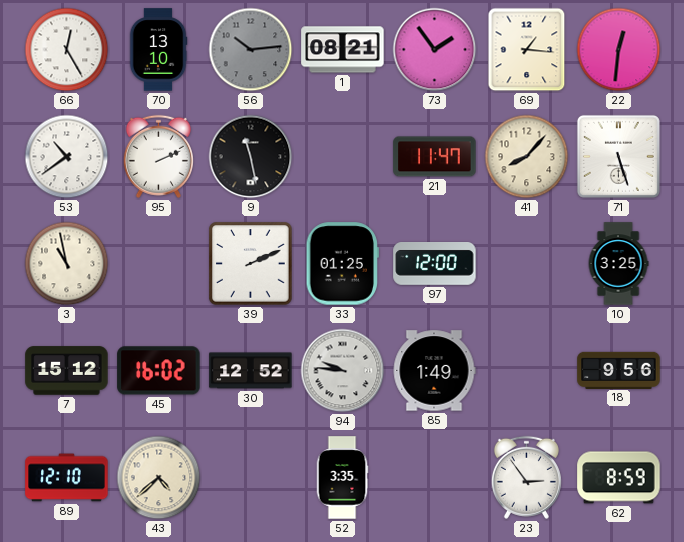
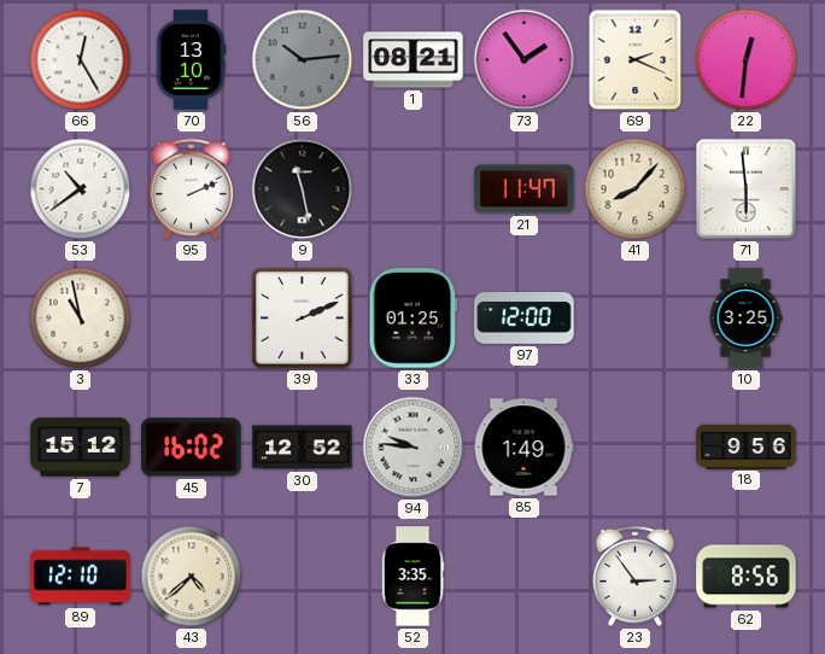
69: 1:16 -> 2:19 (636, 60)
71: 5:27 -> 5:59 (745, 188)
62: 8:59 -> 8:56 (747, 577)
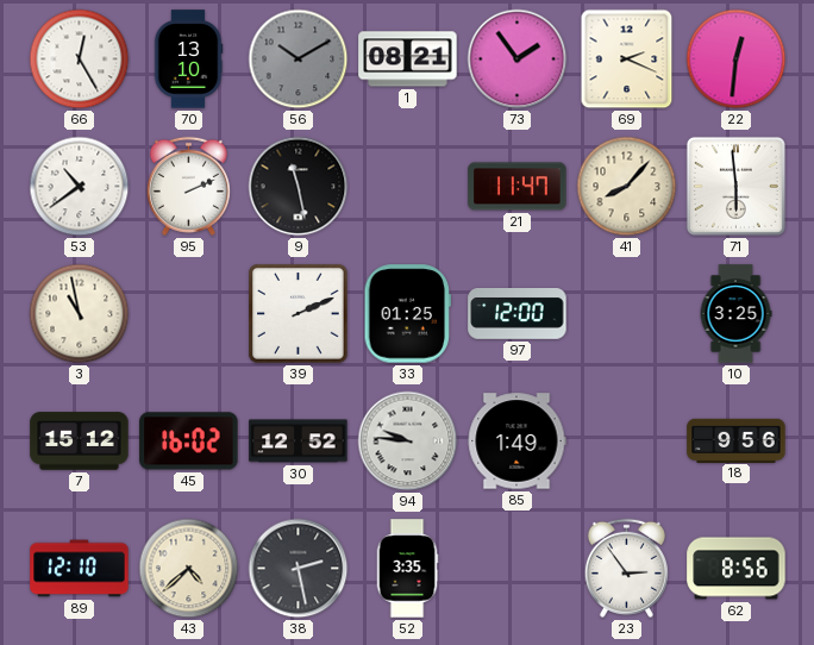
56: 10:14 -> 10:10 (299, 60)
38: none -> 2:28 (299, 569)
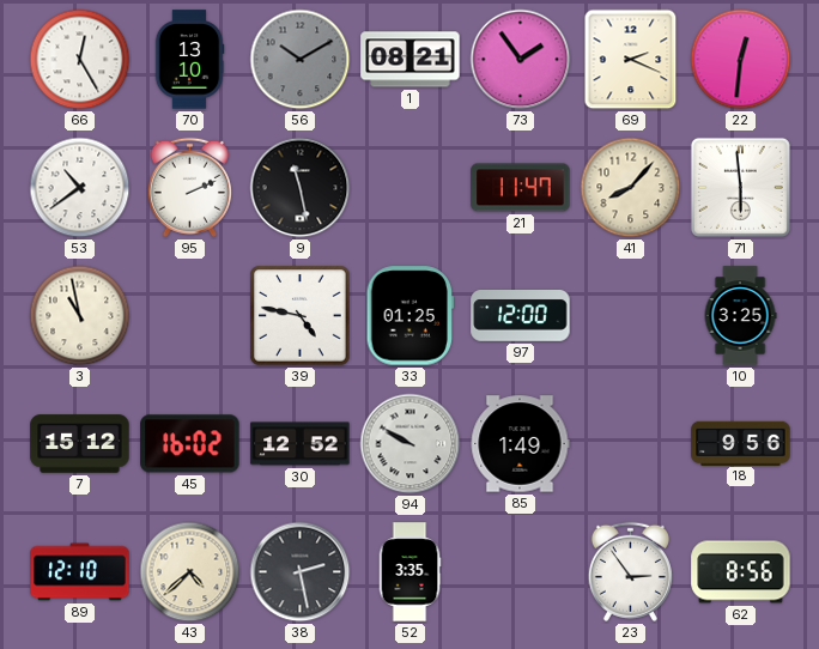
39: 2:11 -> 4:47 (301, 316)
94: 9:46 -> 9:50 (411, 444)
